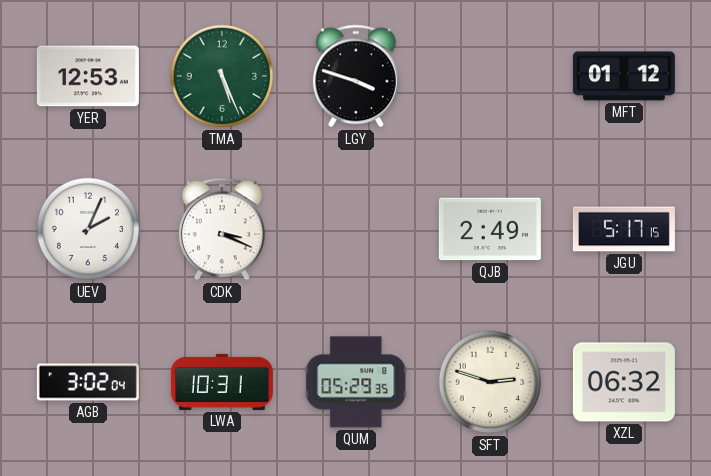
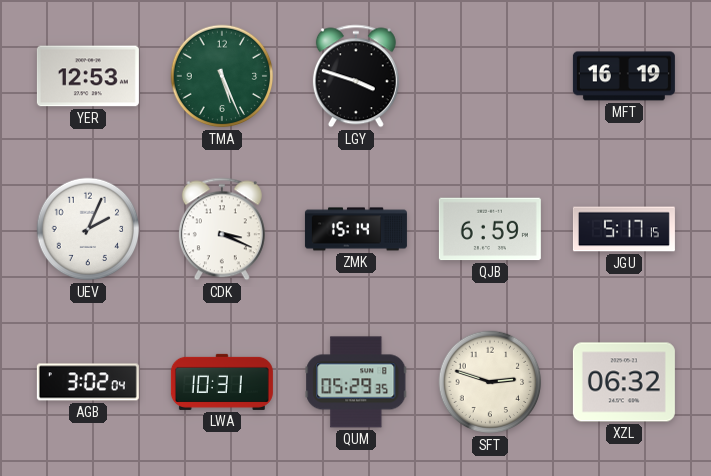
MFT: 01:12 -> 16:19 (624, 76)
ZMK: none -> 15:14 (356, 229)
QJB: 2:49 -> 6:59 (490, 229)
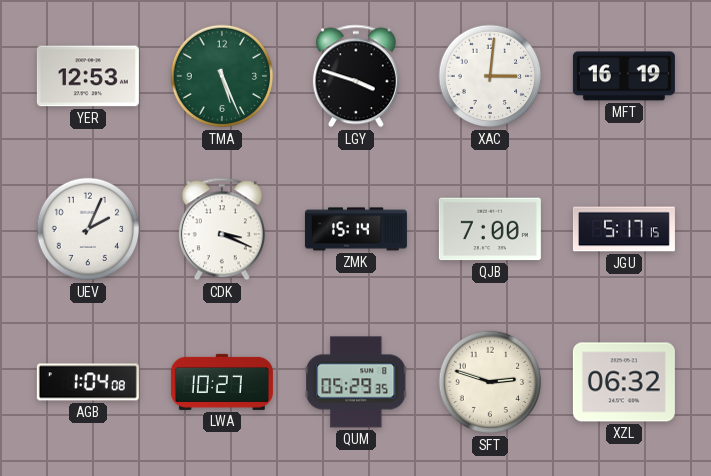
XAC: none -> 3:01 (490, 76)
QJB: 6:59 -> 7:00 (490, 229)
AGB: 3:02 -> 1:04 (88, 382)
LWA: 10:31 -> 10:27 (222, 382)
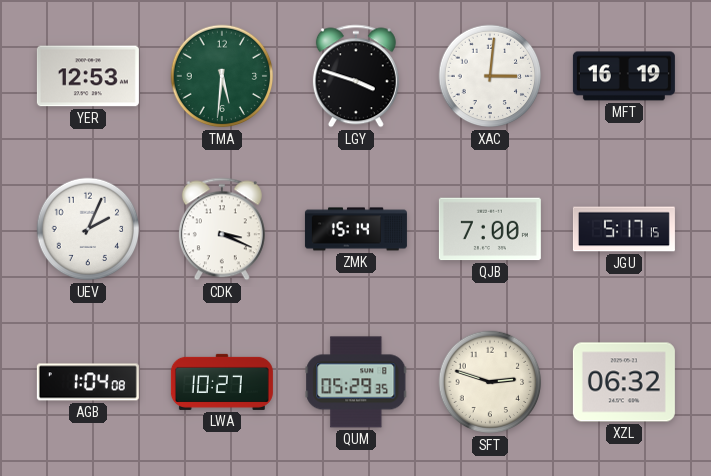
TMA: 5:26 -> 5:31 (222, 76)
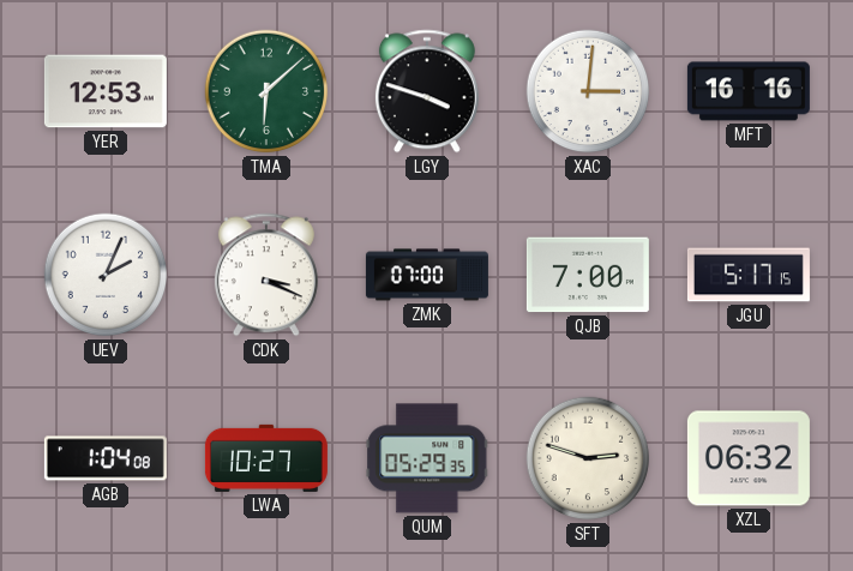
TMA: 5:31 -> 6:08 (266, 91)
MFT: 16:19 -> 16:16 (749, 91)
ZMK: 15:14 -> 07:00 (427, 275)
